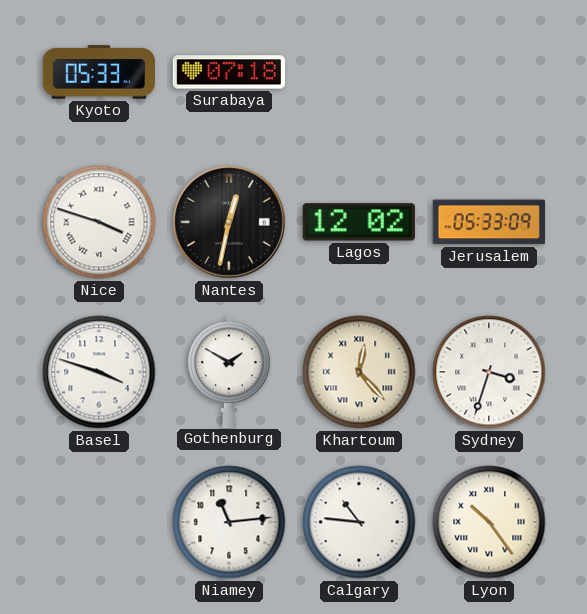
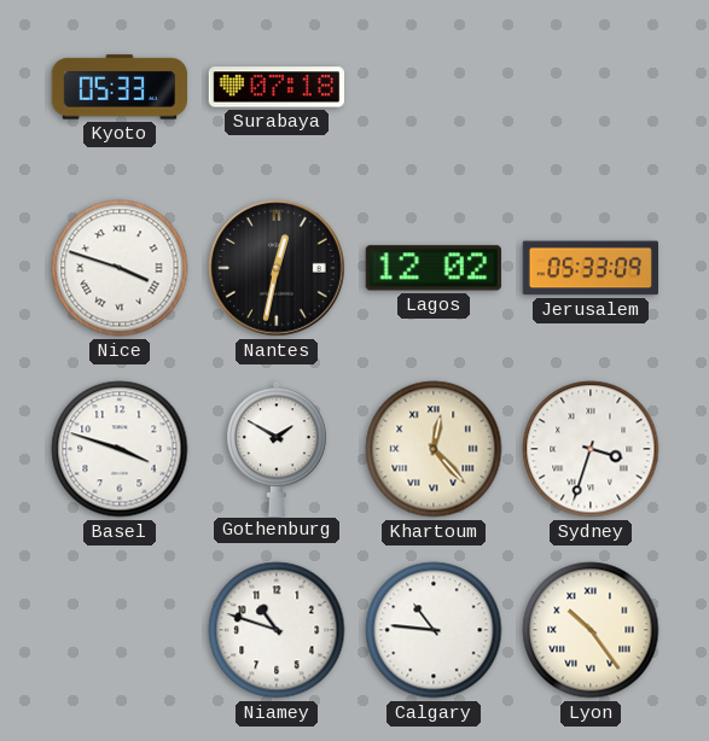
Niamey: 11:14 -> 10:48 (277, 630)
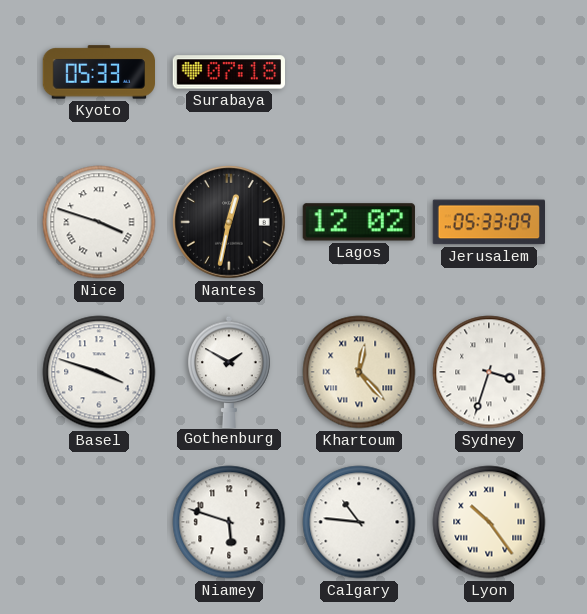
Niamey: 10:48 -> 5:48 (229, 522)
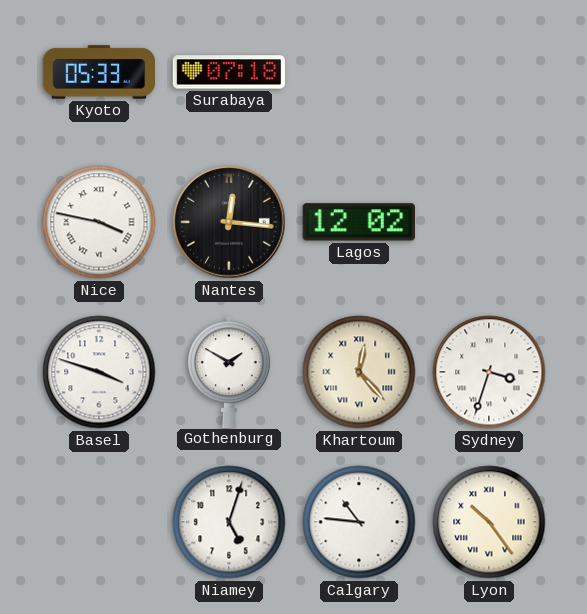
Nice: 3:48 -> 3:47 (99, 222)
Nantes: 12:32 -> 12:16 (230, 223)
Jerusalem: 05:33 -> none (488, 222)
Niamey: 5:48 -> 5:03 (229, 522)
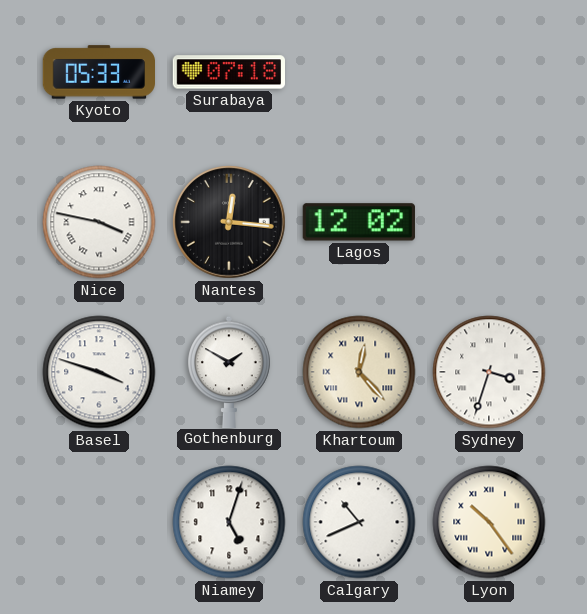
Calgary: 10:46 -> 10:41 (359, 522)
